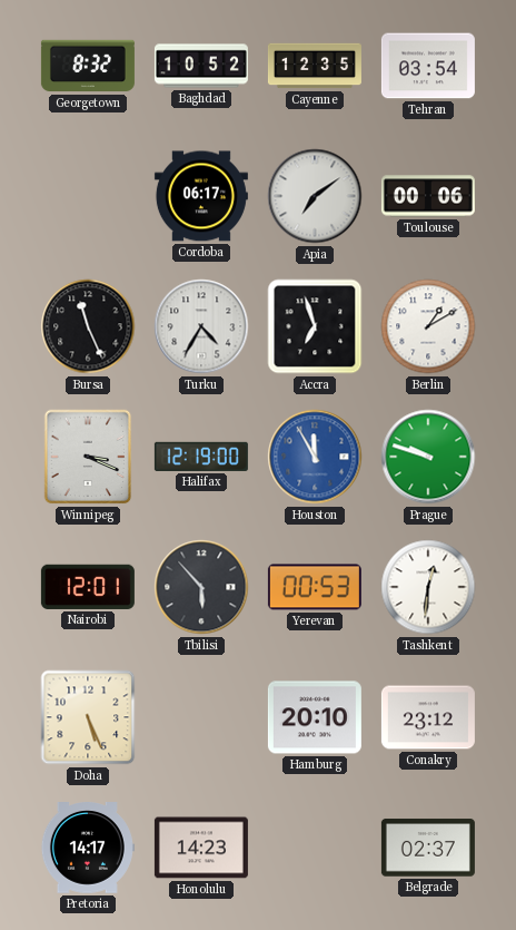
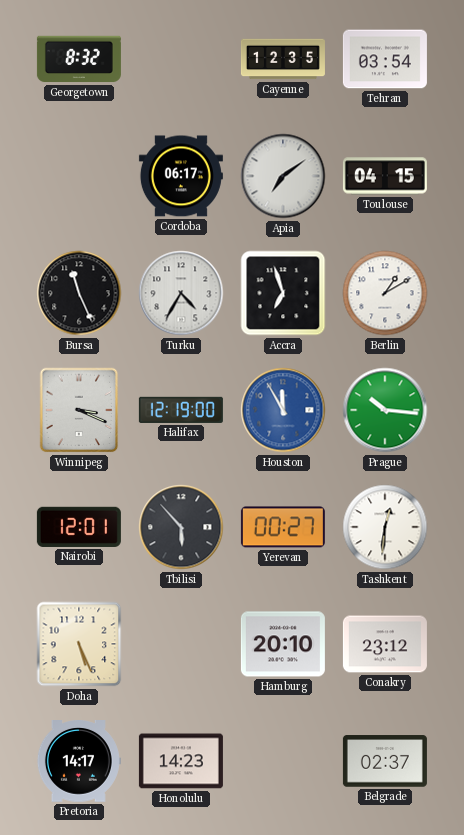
Baghdad: 10:52 -> none (201, 66)
Toulouse: 00:06 -> 04:15 (385, 176)
Prague: 9:48 -> 10:16 (385, 410)
Yerevan: 00:53 -> 00:27 (283, 527)
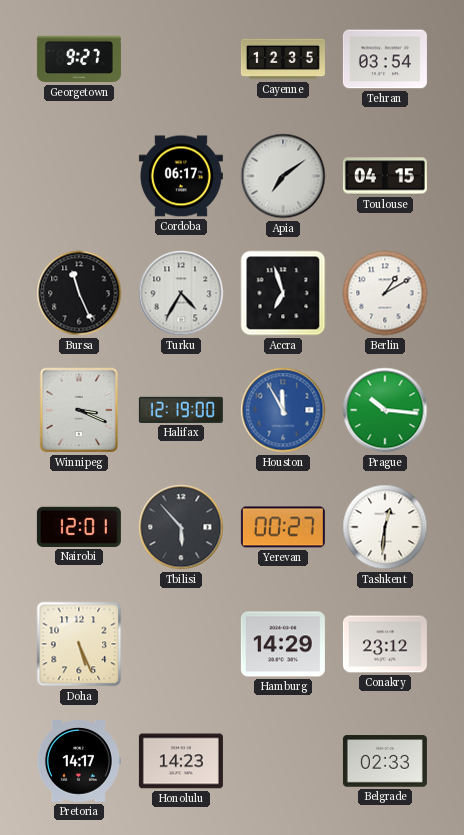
Georgetown: 8:32 -> 9:27 (79, 59)
Hamburg: 20:10 -> 14:29 (283, 644)
Belgrade: 02:37 -> 02:33 (385, 761)
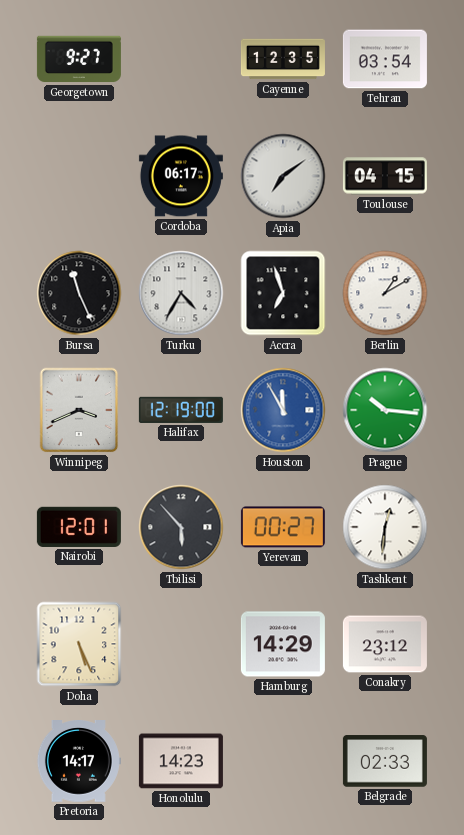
Winnipeg: 3:19 -> 3:41 (79, 410)
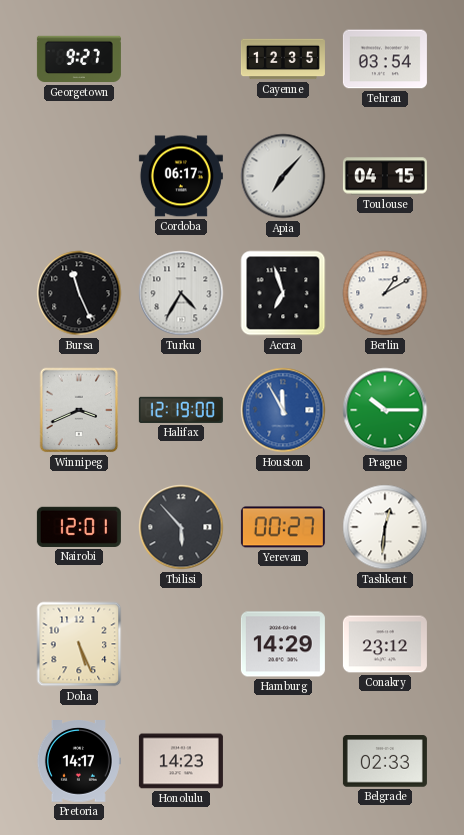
Apia: 7:09 -> 7:07 (283, 176)
Prague: 10:16 -> 10:15 (385, 410)
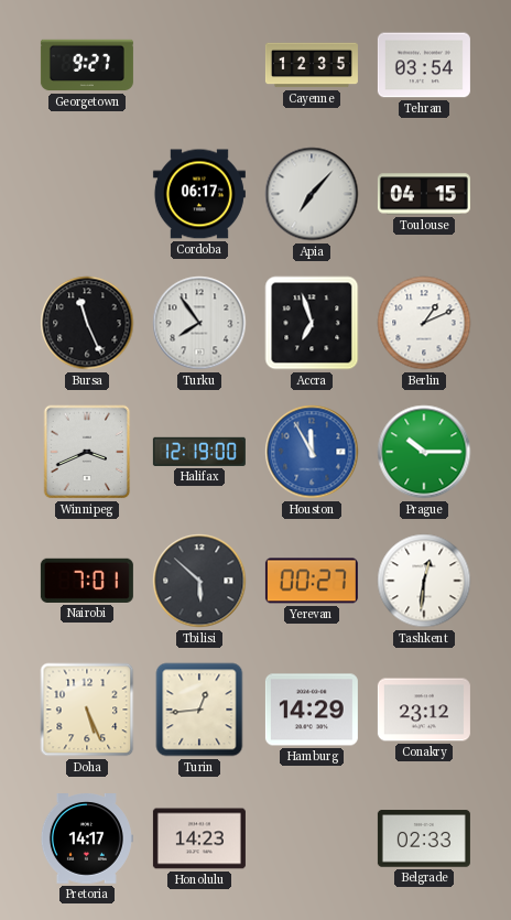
Turku: 4:35 -> 7:54 (199, 323)
Berlin: 1:10 -> 1:11 (424, 323)
Nairobi: 12:01 -> 7:01 (87, 581)
Tbilisi: 5:53 -> 5:52 (199, 581)
Turin: none -> 12:44 (199, 710)
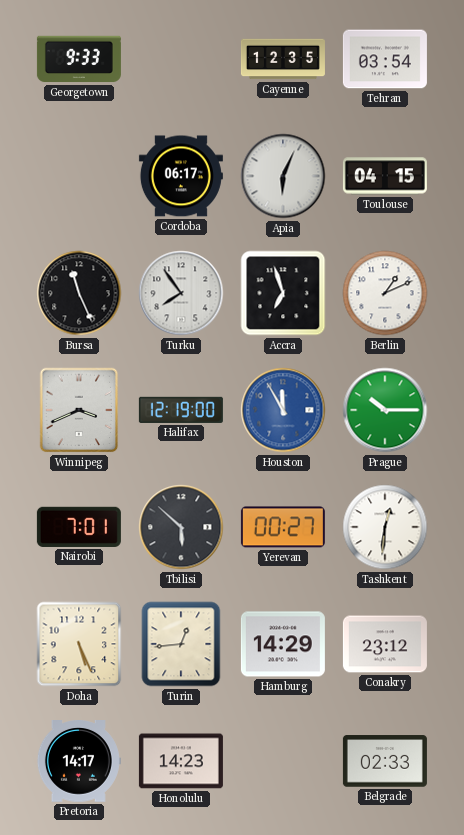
Georgetown: 9:27 -> 9:33 (79, 59)
Apia: 7:07 -> 6:04 (283, 176)
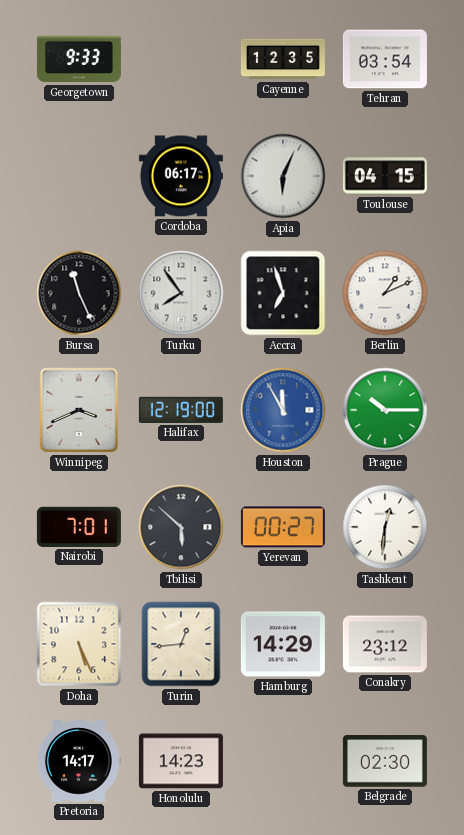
Belgrade: 02:33 -> 02:30 (385, 761)
